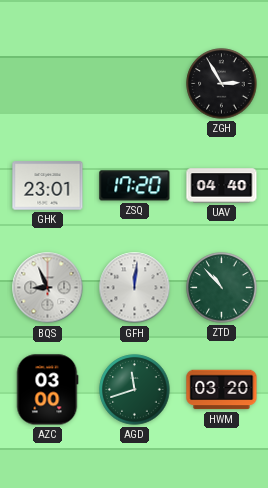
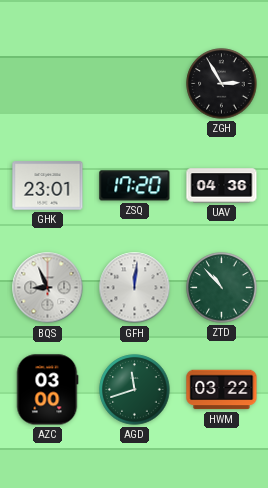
UAV: 04:40 -> 04:36 (222, 186)
HWM: 03:20 -> 03:22 (222, 390)
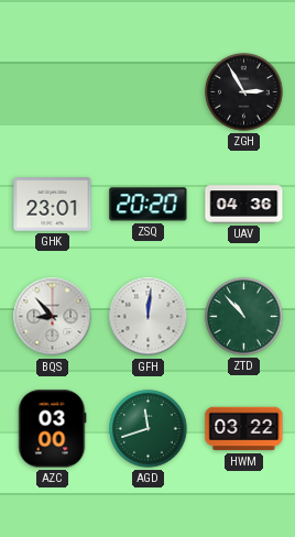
ZSQ: 17:20 -> 20:20 (149, 205)
BQS: 8:56 -> 8:53 (53, 317)
